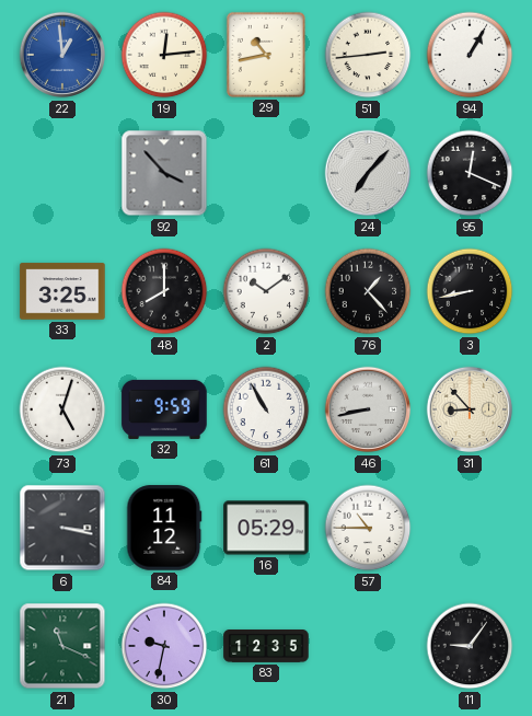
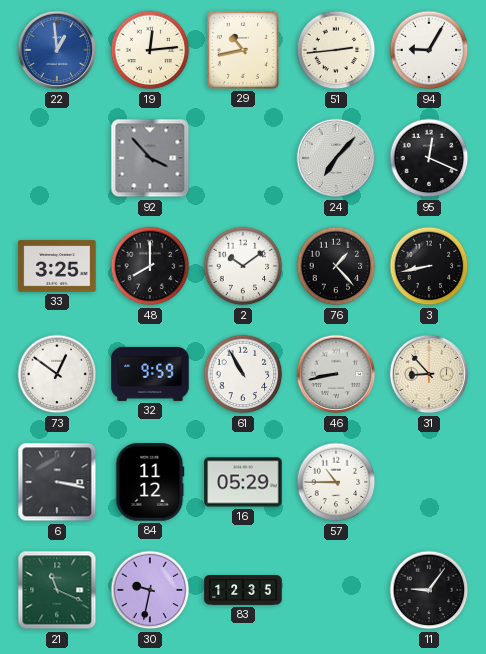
94: 1:05 -> 9:05 (429, 50)
73: 5:03 -> 12:51 (57, 374)
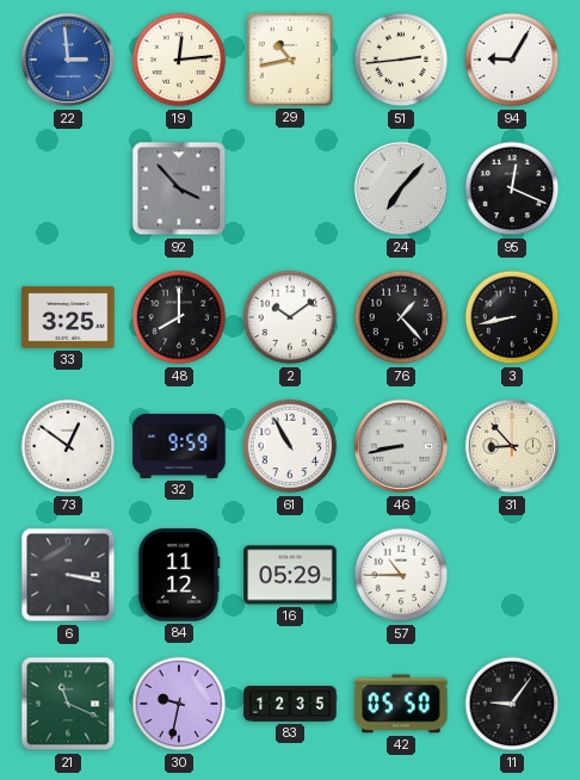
22: 12:59 -> 2:59 (68, 60)
42: none -> 05:50 (401, 704)
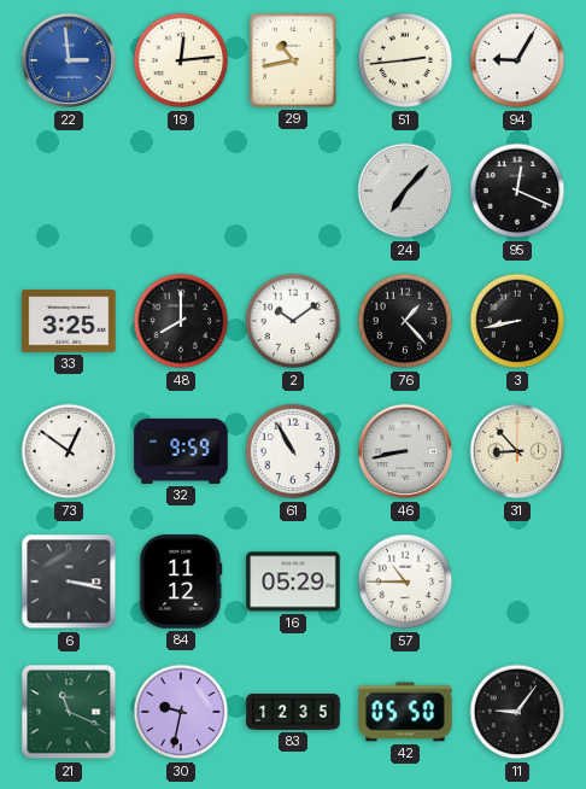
92: 3:53 -> none (179, 188)
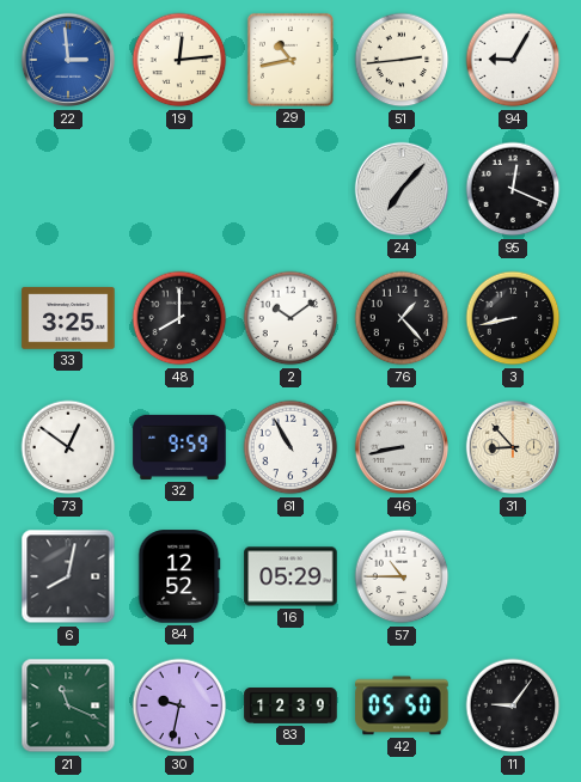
6: 3:17 -> 8:02 (68, 576)
84: 11:12 -> 12:52 (179, 576)
83: 12:35 -> 12:39 (290, 707)
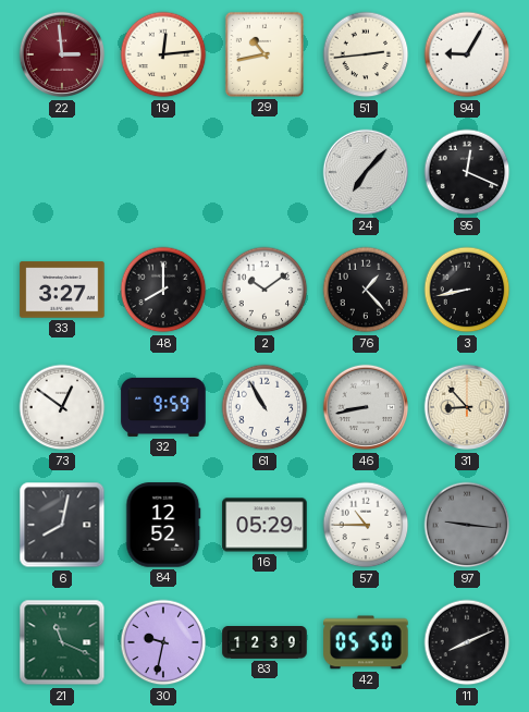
22 dial: blue -> burgundy (62, 54)
33: 3:25 -> 3:27 (62, 290)
97: none -> 9:16 (467, 525)
11: 9:06 -> 8:11 (467, 642)
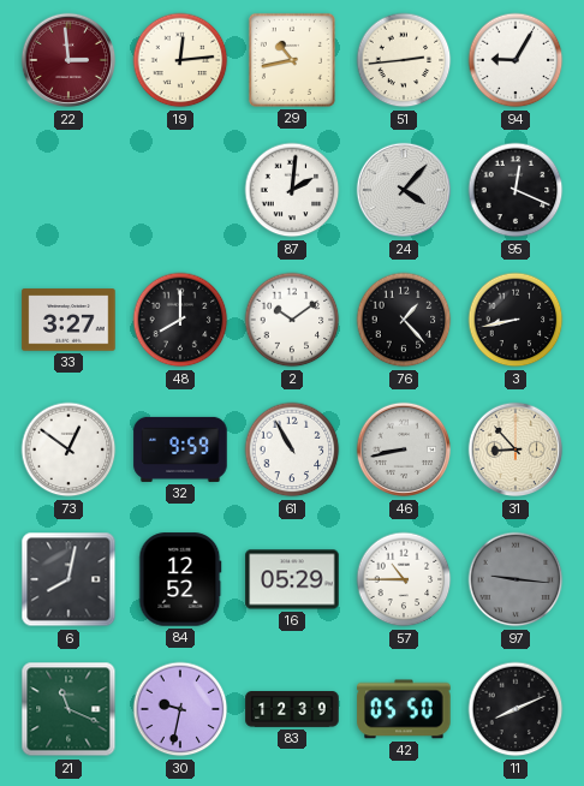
87: none -> 2:01 (292, 190)
24: 7:07 -> 4:07 (404, 190)
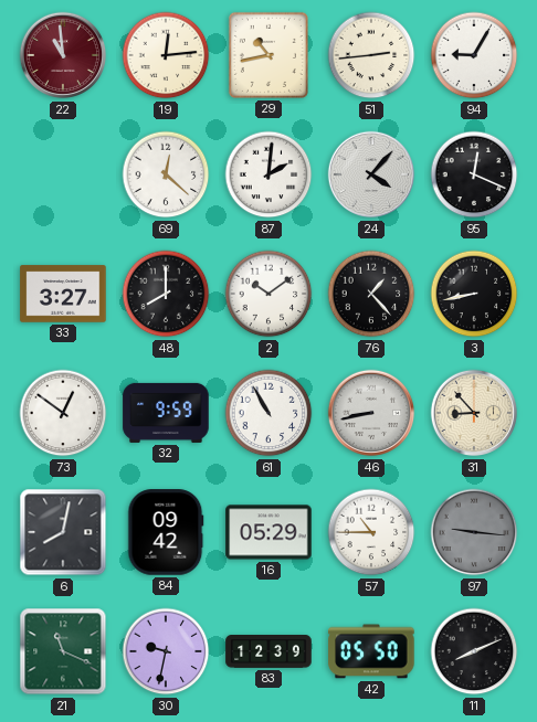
22: 2:59 -> 10:59 (63, 55)
69: none -> 12:22 (166, 174)
84: 12:52 -> 09:42 (166, 532)
